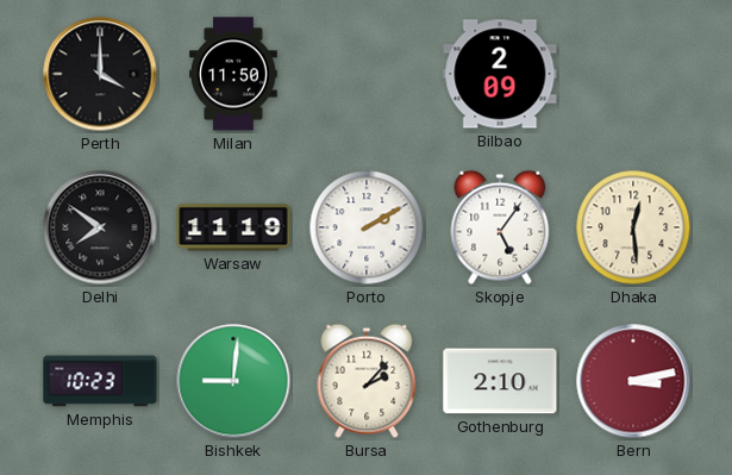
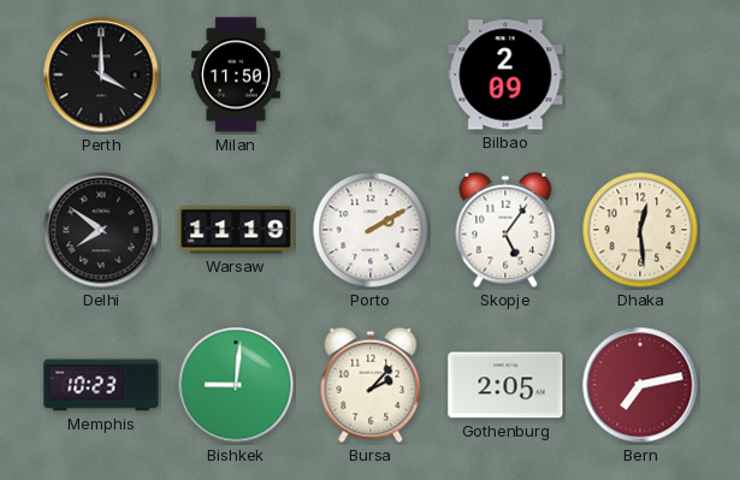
Gothenburg: 2:10 -> 2:05 (505, 385)
Bern: 3:13 -> 7:13 (640, 385)
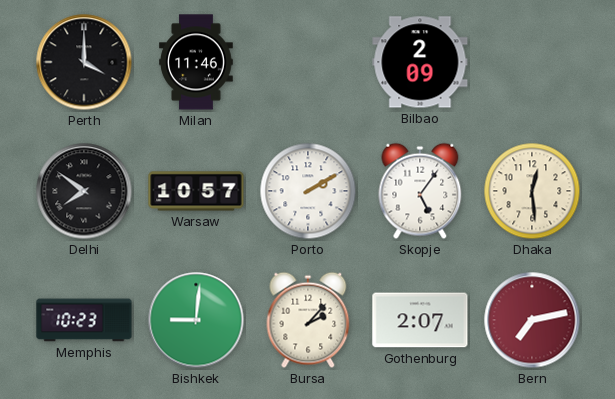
Milan: 11:50 -> 11:46 (196, 62)
Warsaw: 11:19 -> 10:57 (196, 191)
Gothenburg: 2:05 -> 2:07 (420, 320)
